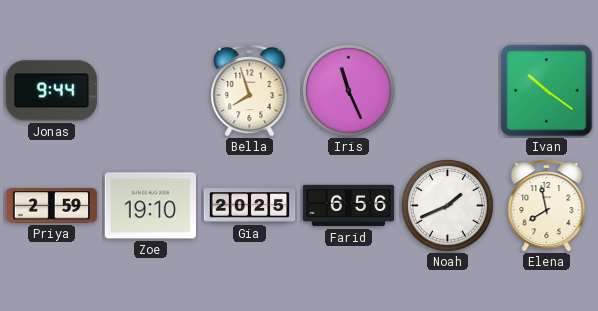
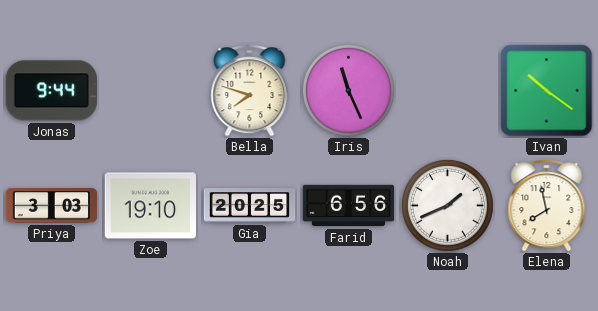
Bella: 7:57 -> 7:48 (250, 91)
Priya: 2:59 -> 3:03 (52, 206)
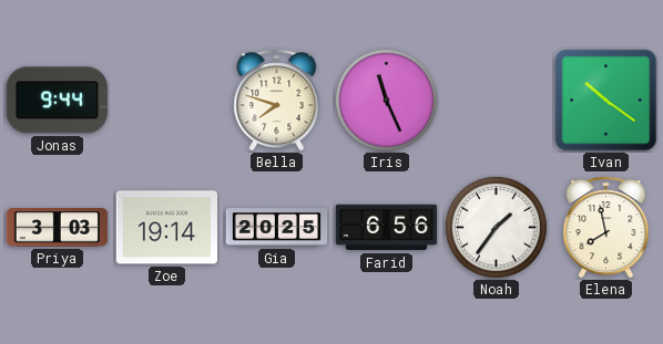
Zoe: 19:10 -> 19:14 (167, 228)
Noah: 1:41 -> 1:36 (496, 227)
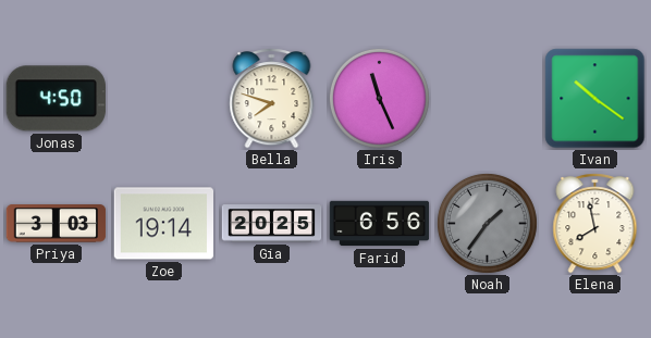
Jonas: 9:44 -> 4:50 (56, 99)
Noah dial: white -> grey (487, 223)
